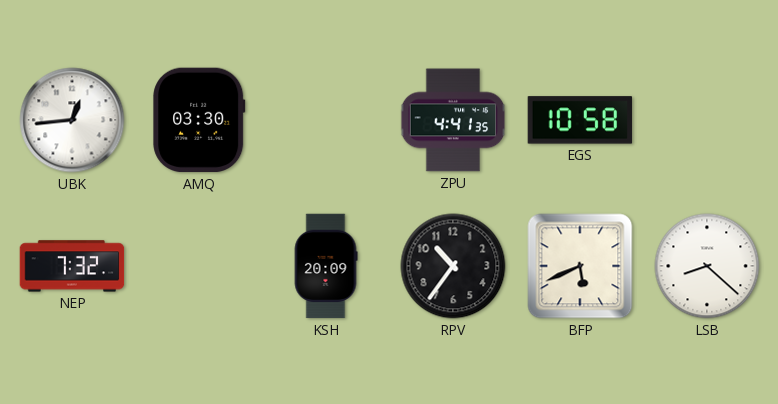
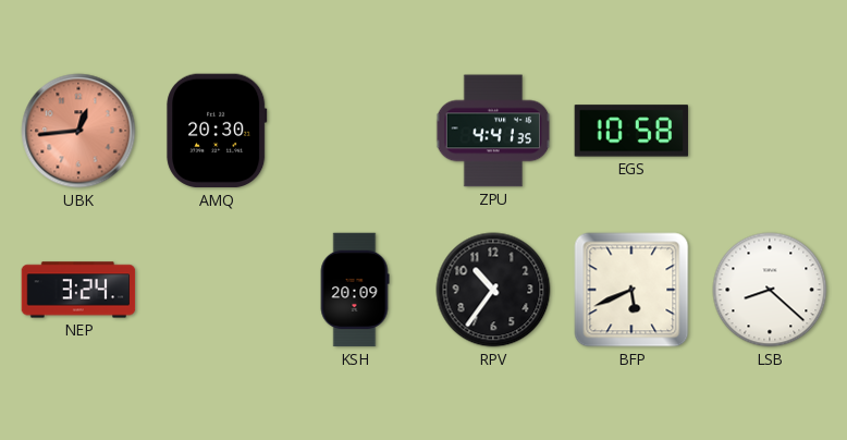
UBK dial: white -> salmon (78, 131)
AMQ: 03:30 -> 20:30 (217, 131)
NEP: 7:32 -> 3:24 (78, 290)
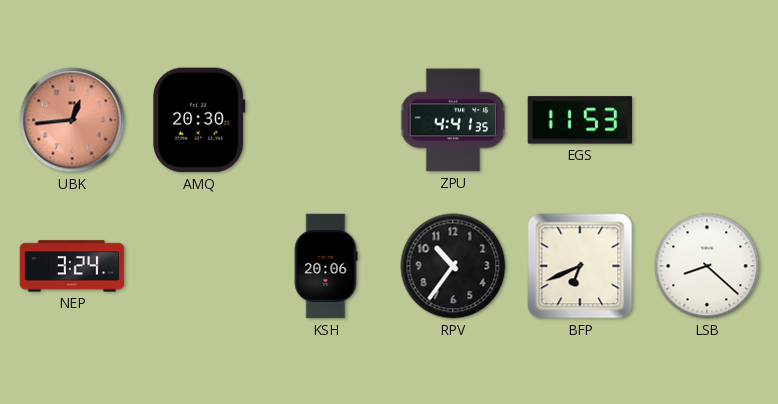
EGS: 10:58 -> 11:53 (580, 120)
KSH: 20:09 -> 20:06 (326, 266)
BFP: 5:41 -> 6:41 (580, 266)
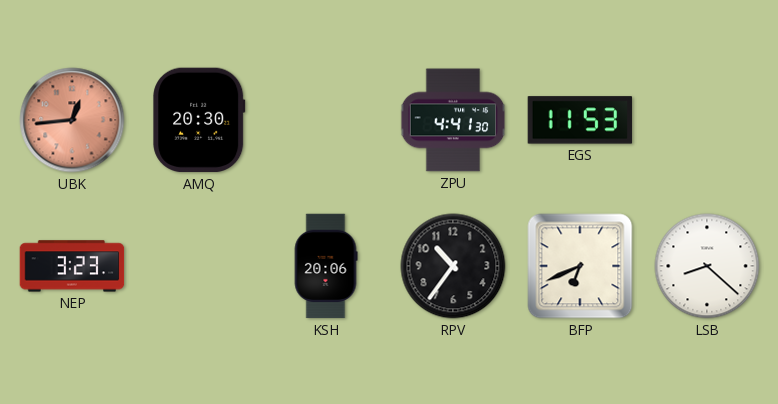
ZPU: 4:41:35 -> 4:41:30 (453, 120)
NEP: 3:24 -> 3:23 (72, 266)
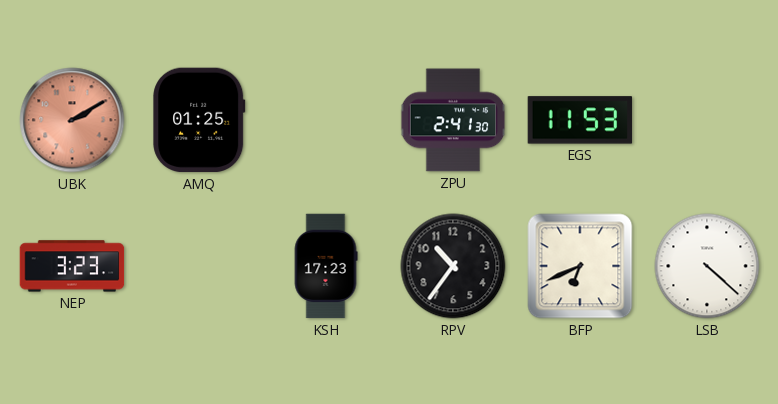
UBK: 12:44 -> 2:10 (72, 120)
AMQ: 20:30 -> 01:25 (199, 120)
ZPU: 4:41 -> 2:41 (453, 120)
KSH: 20:06 -> 17:23 (326, 266)
LSB: 8:22 -> 4:22 (707, 266)
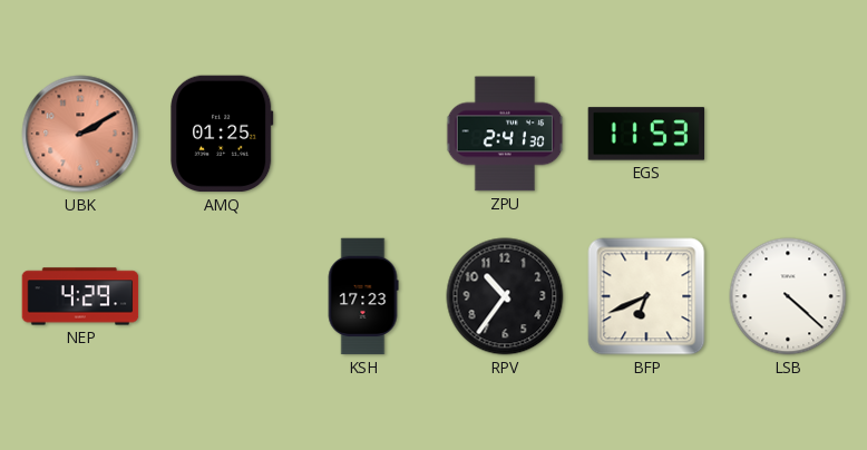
NEP: 3:23 -> 4:29 (80, 296)
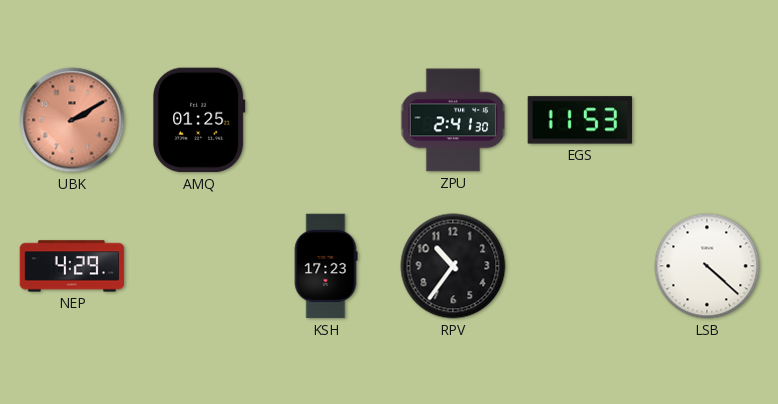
BFP: 6:41 -> none (646, 296)
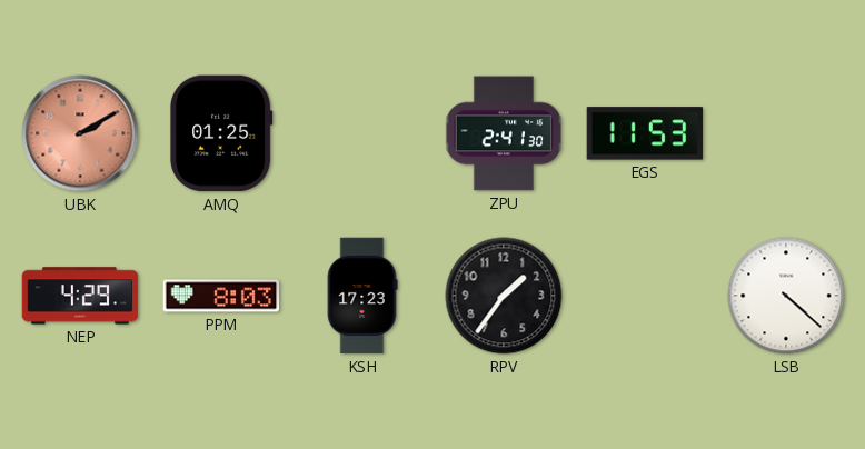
PPM: none -> 8:03 (221, 296)
RPV: 10:36 -> 1:36 (504, 296)
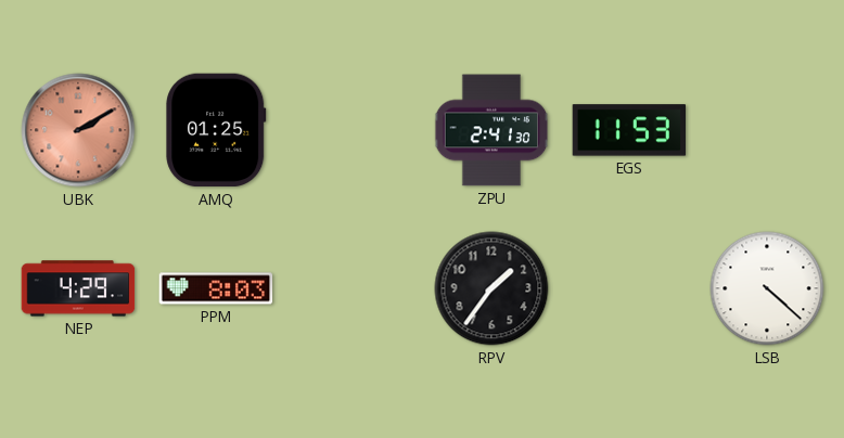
KSH: 17:23 -> none (362, 296)
